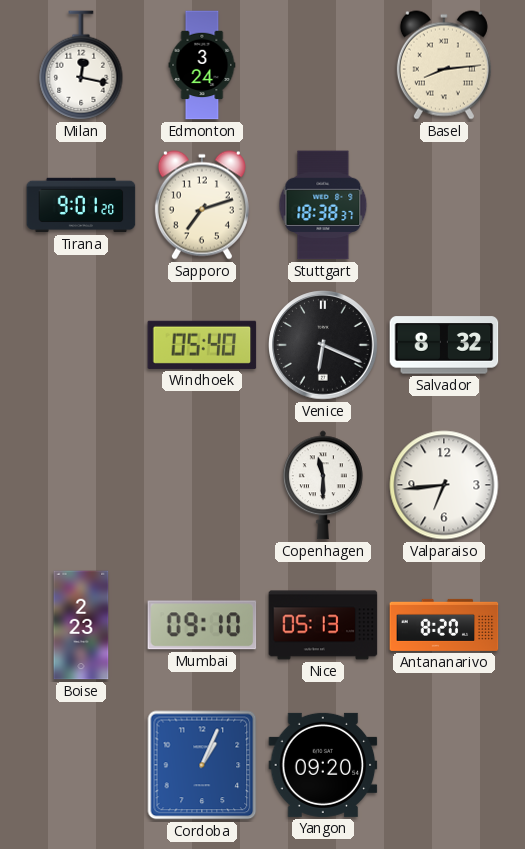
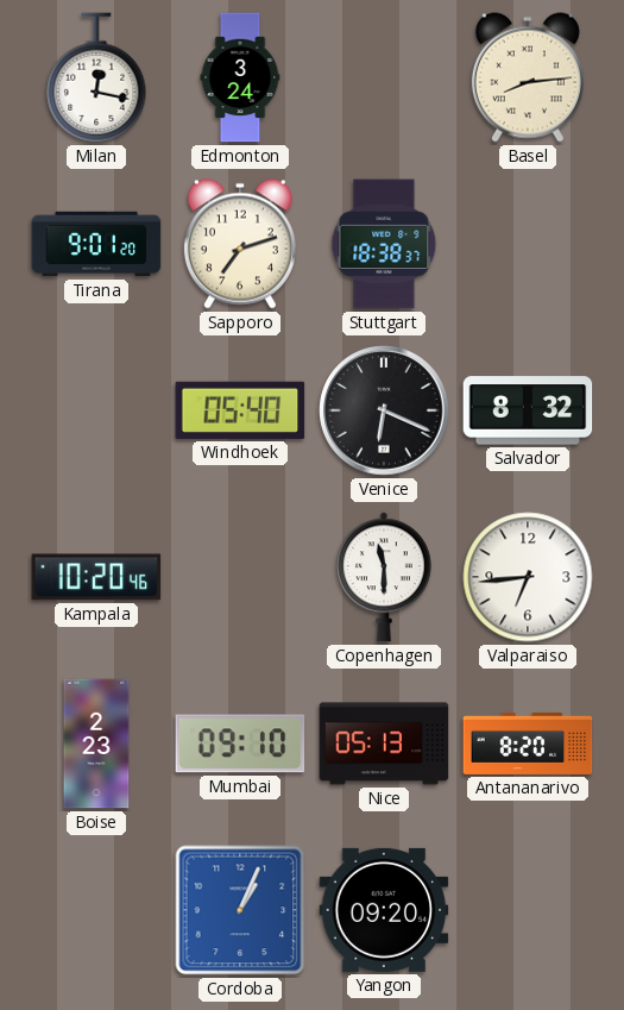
Kampala: none -> 10:20 (96, 577)
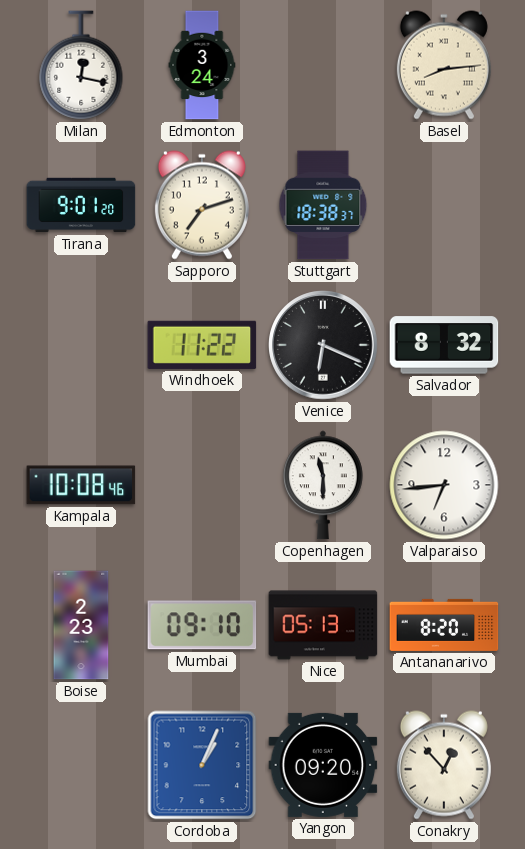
Windhoek: 05:40 -> 11:22 (202, 345)
Kampala: 10:20 -> 10:08 (81, 485)
Conakry: none -> 12:53 (444, 765)
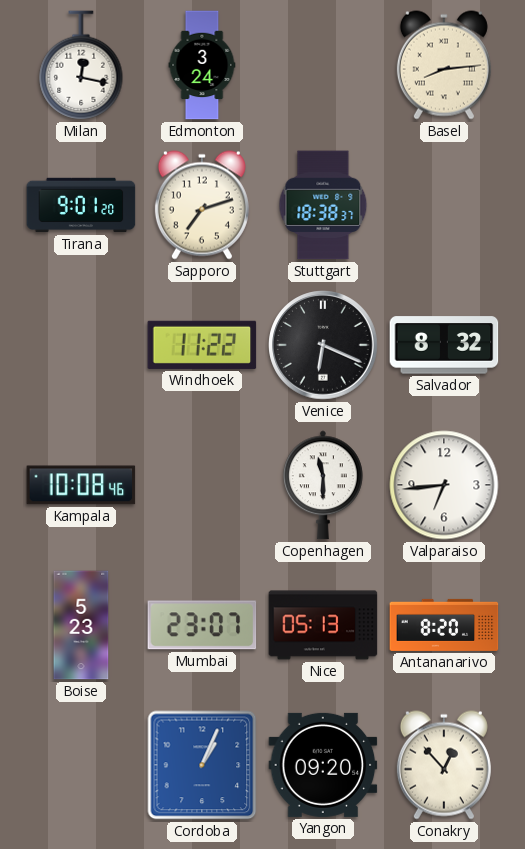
Boise: 2:23 -> 5:23 (81, 625)
Mumbai: 09:10 -> 23:07 (202, 625)
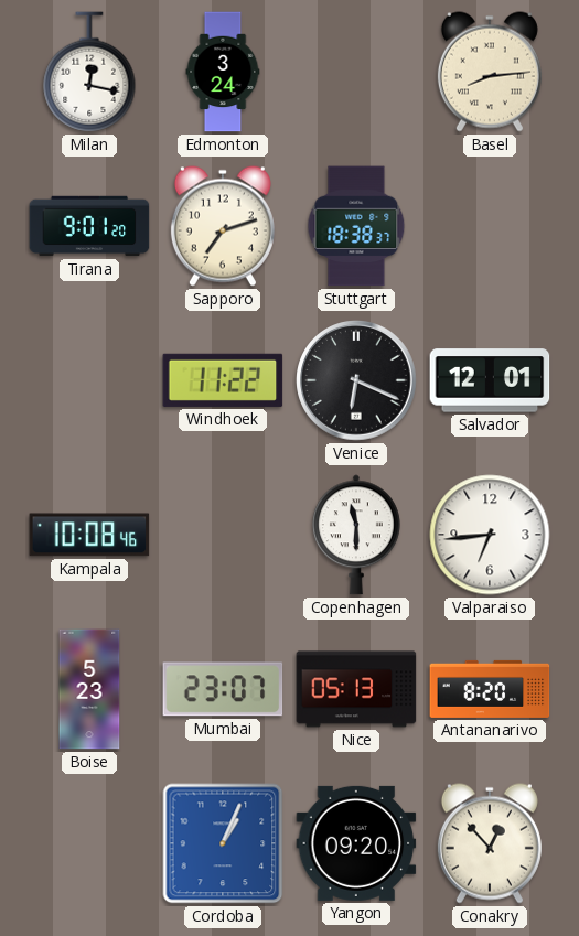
Salvador: 8:32 -> 12:01 (490, 380)
